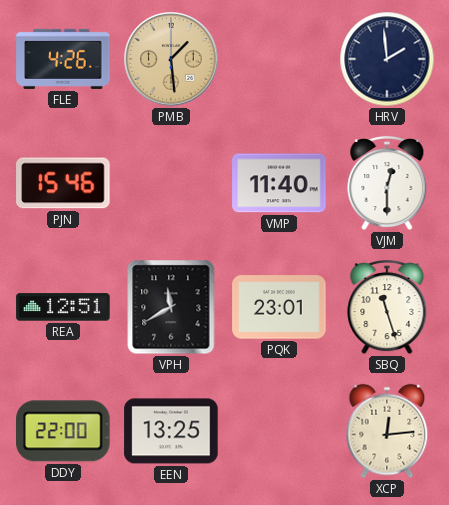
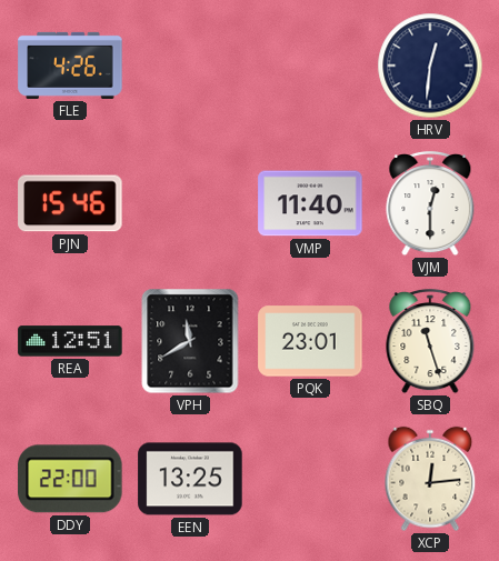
PMB: 1:29 -> none (171, 59)
HRV: 1:59 -> 12:31 (430, 66)
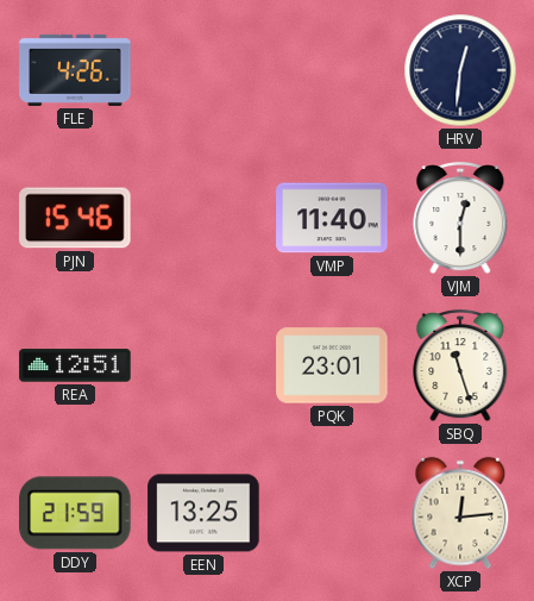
VPH: 11:40 -> none (190, 341)
DDY: 22:00 -> 21:59 (75, 513)
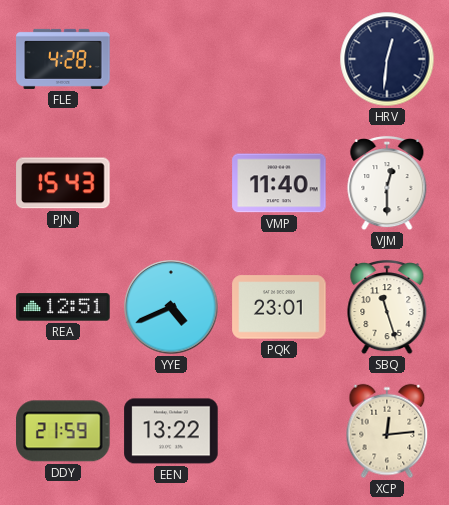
FLE: 4:26 -> 4:28 (63, 59)
PJN: 15:46 -> 15:43 (63, 183)
YYE: none -> 4:41 (171, 307)
EEN: 13:25 -> 13:22 (171, 431)
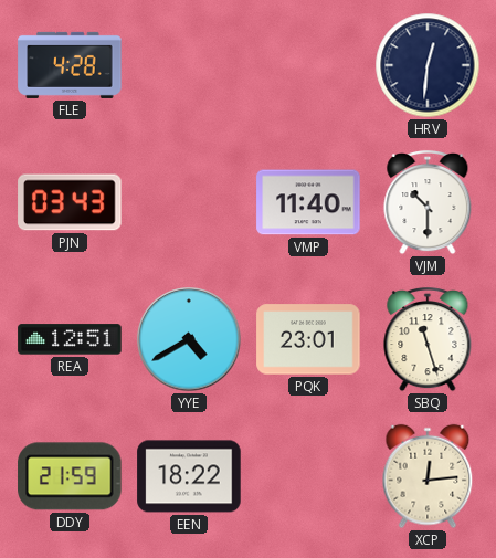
PJN: 15:43 -> 03:43 (70, 202)
VJM: 12:30 -> 10:30 (428, 202)
YYE: 4:41 -> 4:40 (189, 339)
EEN: 13:22 -> 18:22 (189, 476)
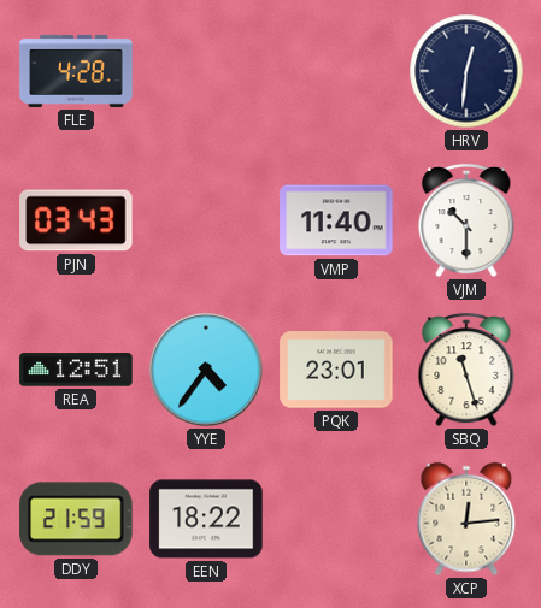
YYE: 4:40 -> 4:36 (206, 370)
